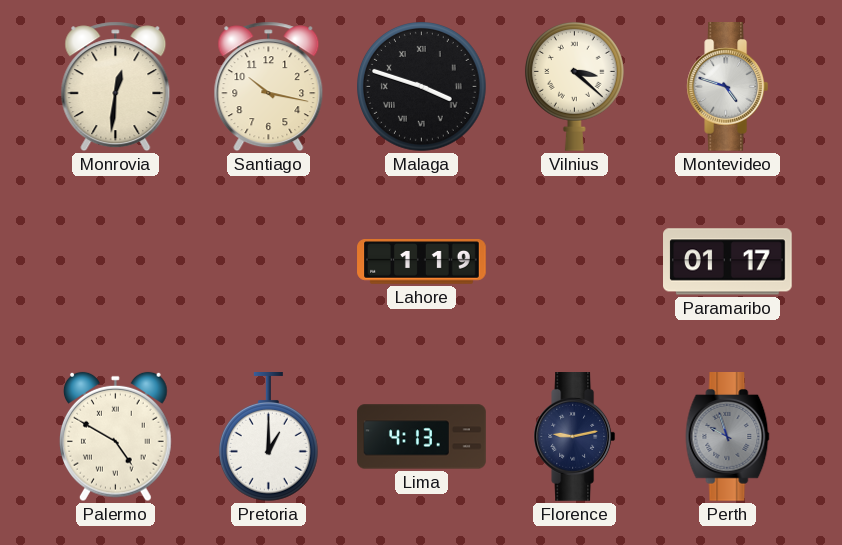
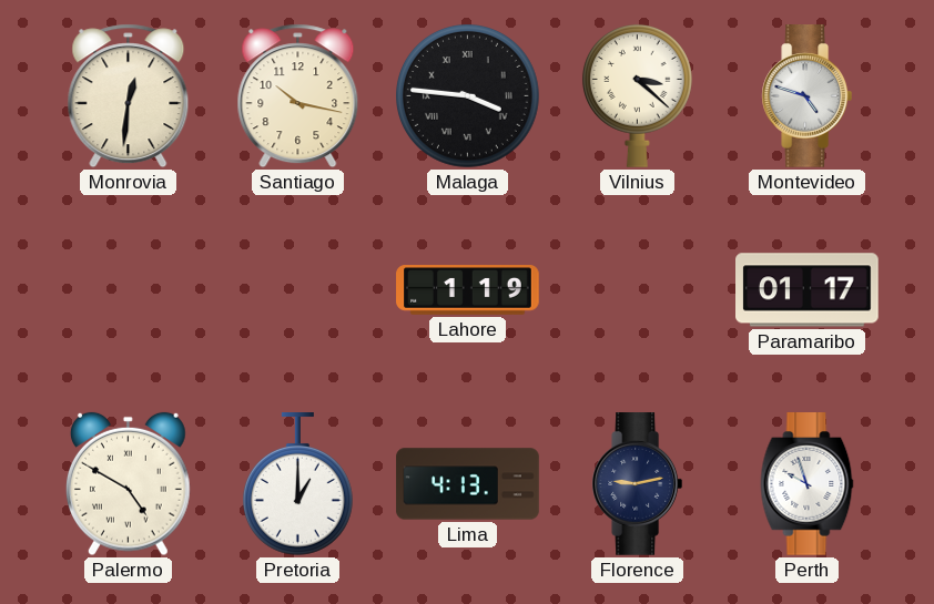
Malaga: 3:48 -> 3:46 (468, 96)
Perth dial: grey -> white (808, 484)
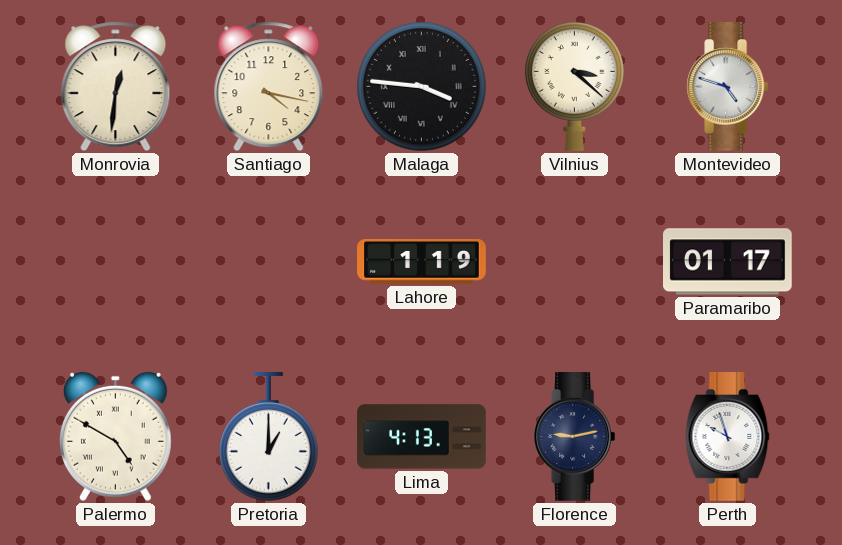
Santiago: 10:17 -> 4:17 (269, 87)
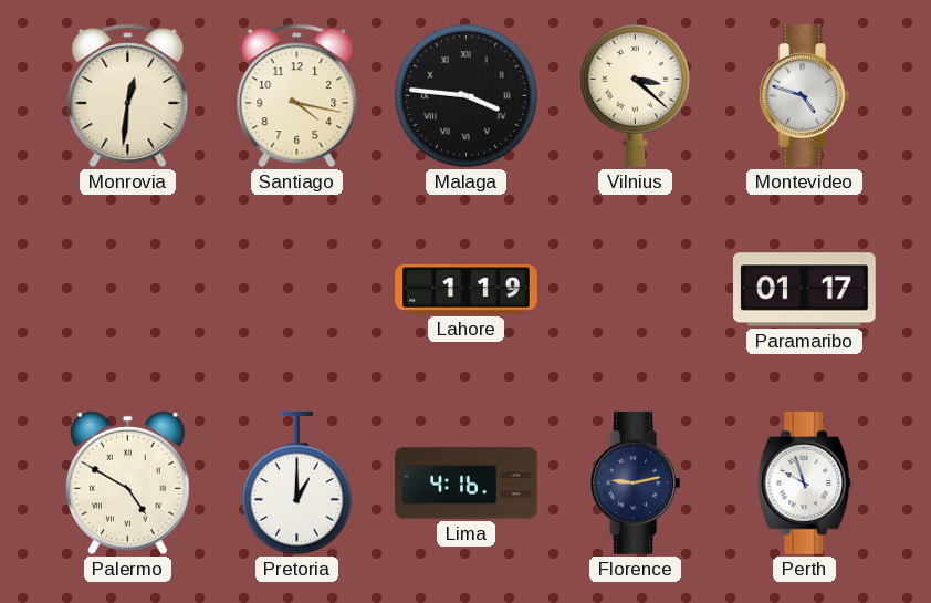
Lima: 4:13 -> 4:16 (467, 484)
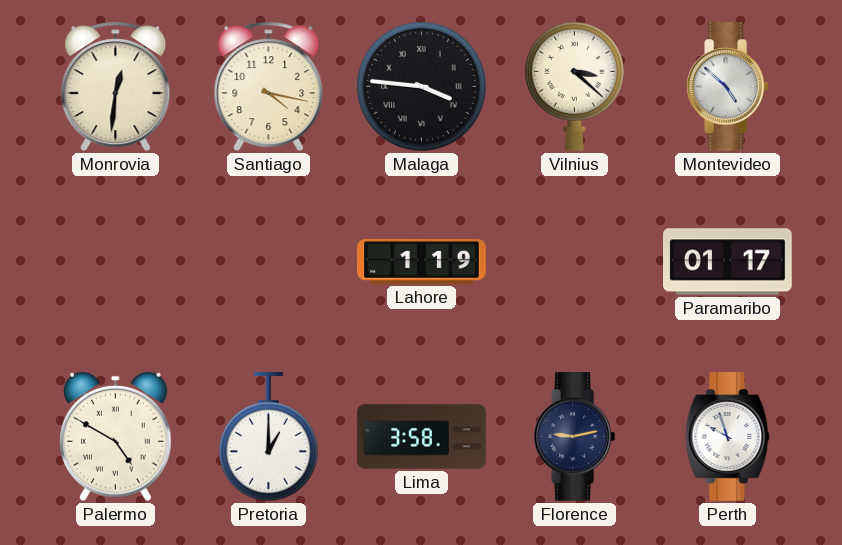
Montevideo: 4:48 -> 4:52 (728, 87)
Lima: 4:16 -> 3:58 (422, 437)
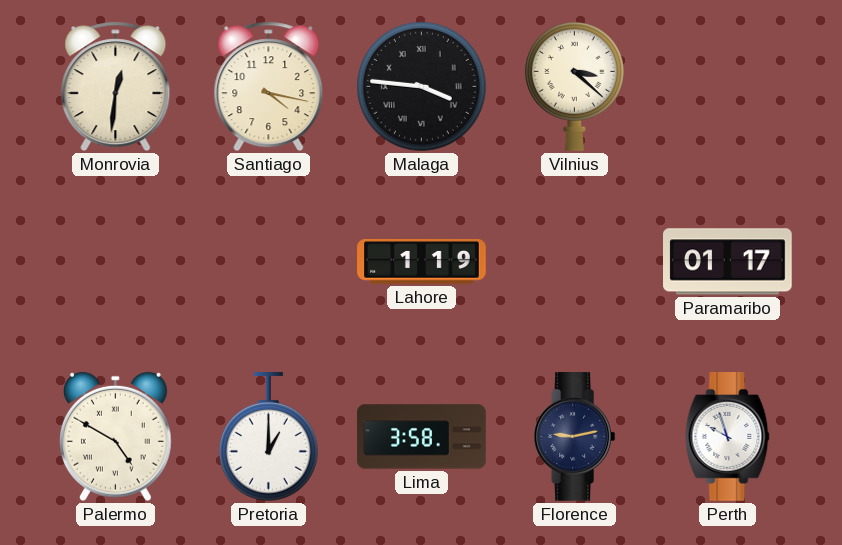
Montevideo: 4:52 -> none (728, 87)
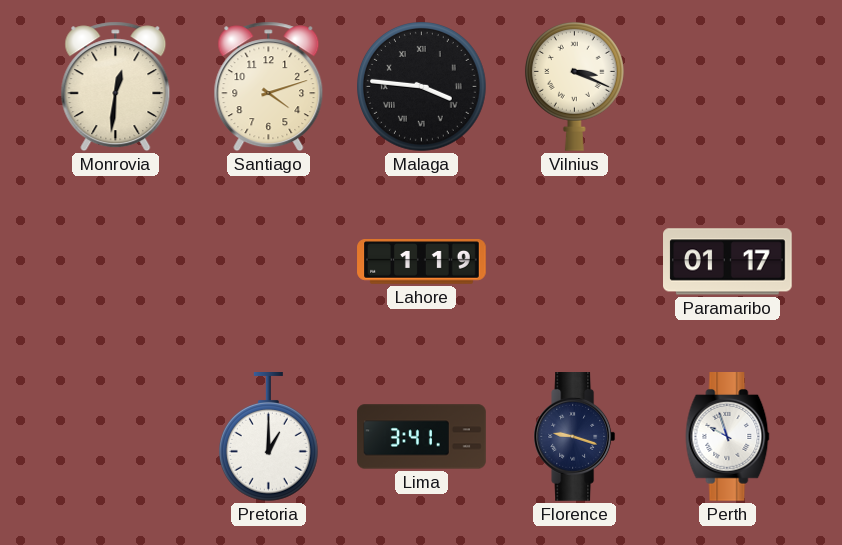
Santiago: 4:17 -> 4:12 (269, 87)
Vilnius: 3:22 -> 3:19 (574, 87)
Palermo: 4:50 -> none (116, 437)
Lima: 3:58 -> 3:41 (422, 437)
Florence: 9:13 -> 9:18 (575, 437)
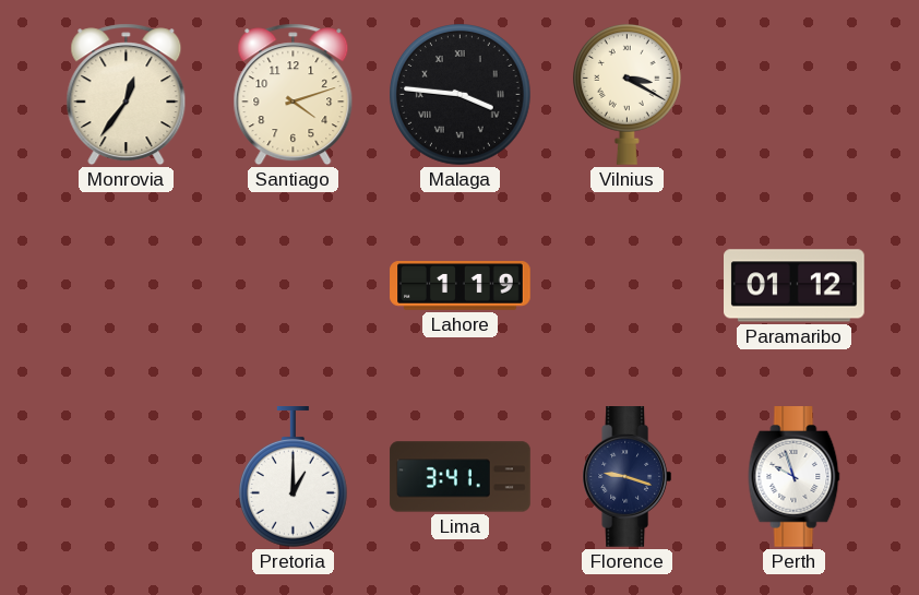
Monrovia: 12:31 -> 12:36 (127, 95)
Vilnius: 3:19 -> 3:20 (626, 95)
Paramaribo: 01:17 -> 01:12 (795, 286)
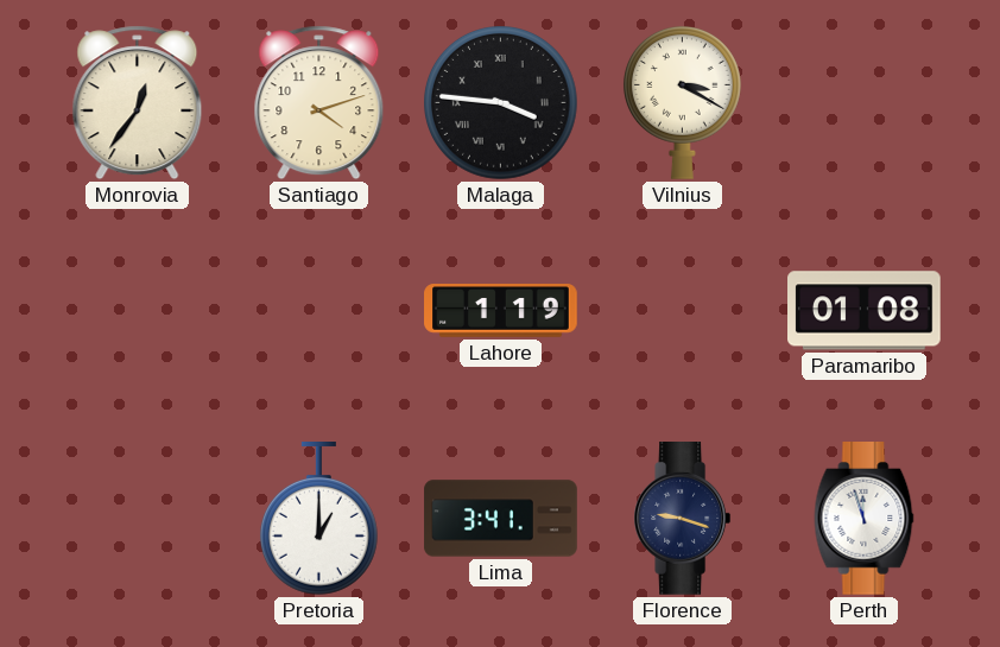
Paramaribo: 01:12 -> 01:08 (865, 311)
Perth: 9:57 -> 11:57 (865, 519)
